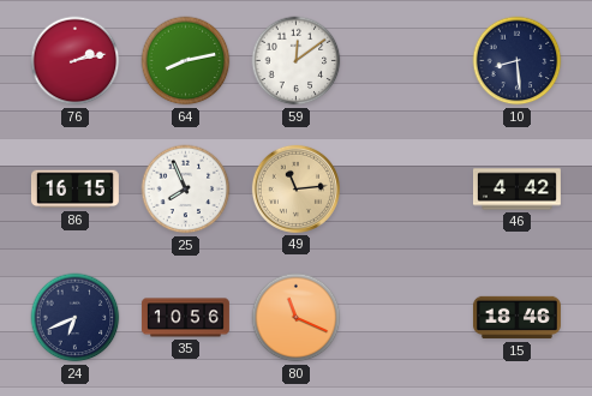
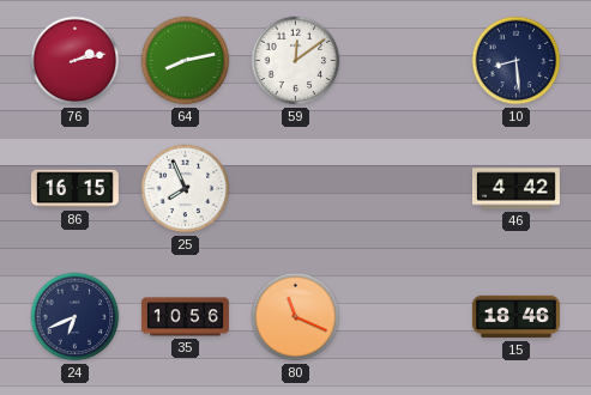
49: 11:14 -> none (295, 188)
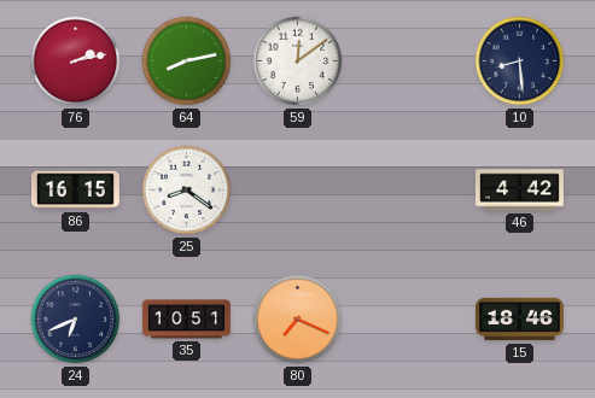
25: 7:56 -> 8:21 (187, 191)
35: 10:56 -> 10:51 (186, 320)
80: 11:19 -> 7:19 (298, 320)
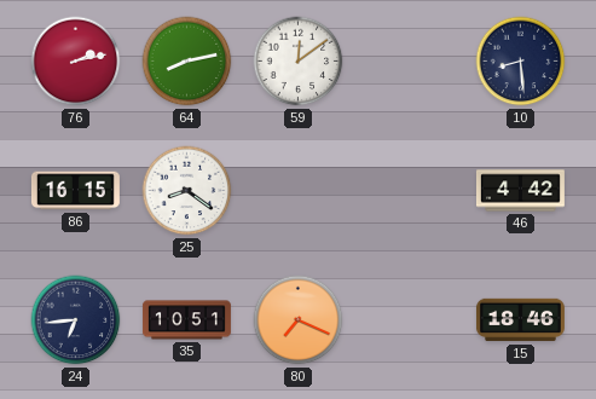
24: 6:41 -> 6:44 (76, 320)
